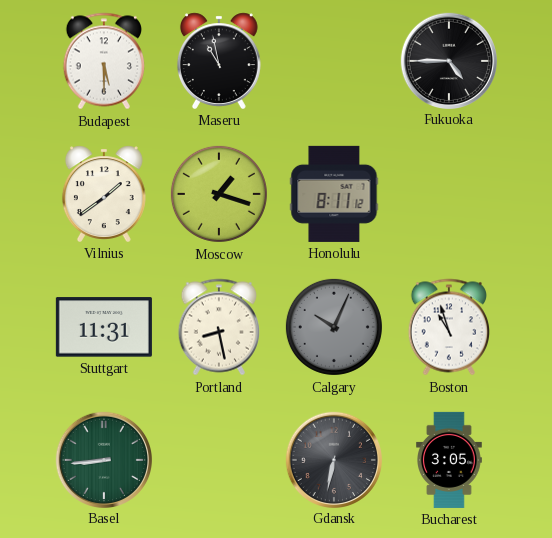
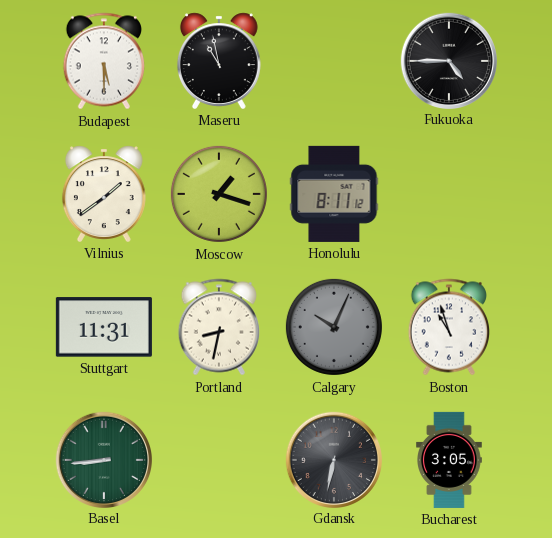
Portland: 8:28 -> 8:32 (218, 327)
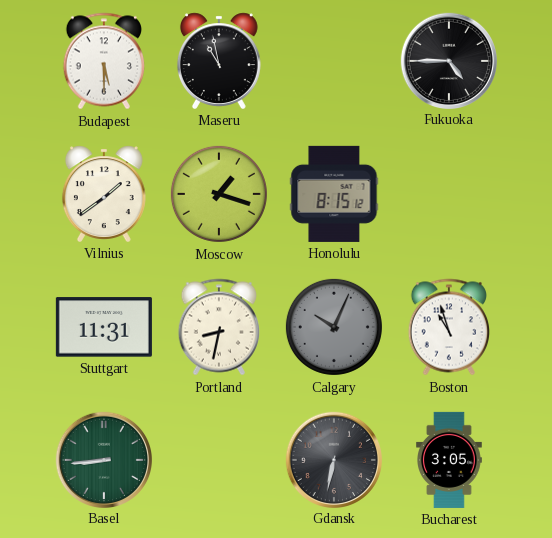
Honolulu: 8:11 -> 8:15 (334, 194)
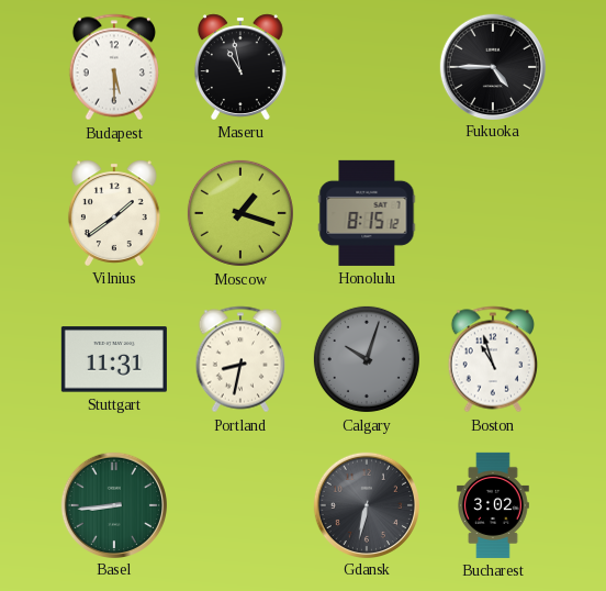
Calgary: 10:04 -> 10:03 (367, 359)
Bucharest: 3:05 -> 3:02 (494, 505)
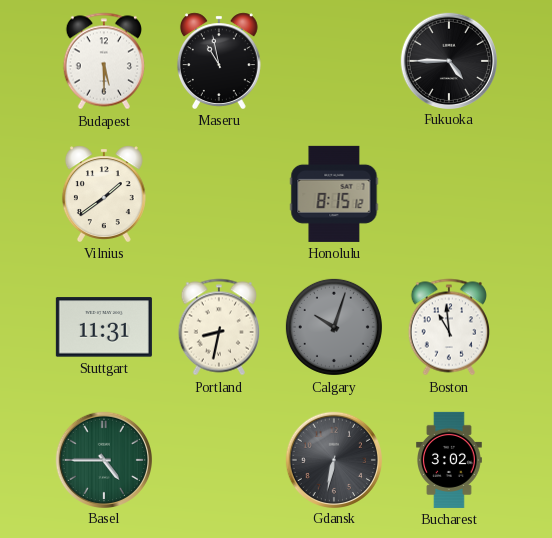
Moscow: 1:18 -> none (240, 213)
Boston: 10:57 -> 10:59 (448, 327)
Basel: 8:44 -> 4:45 (103, 459)
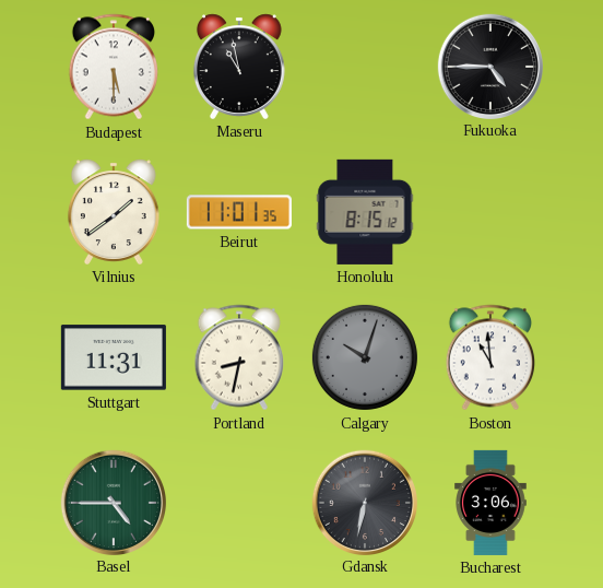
Beirut: none -> 11:01 (239, 212)
Bucharest: 3:02 -> 3:06 (492, 503)
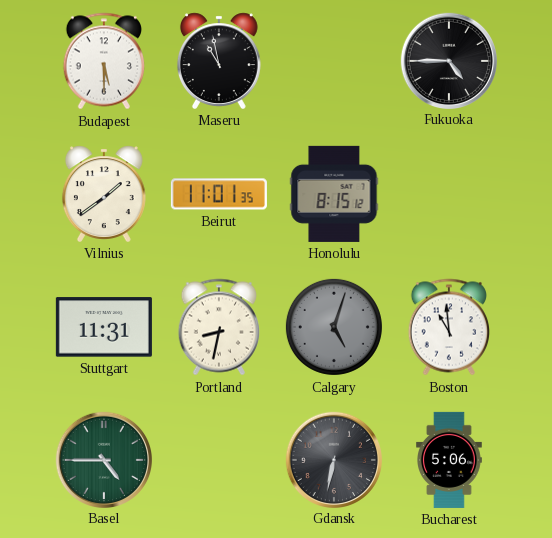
Calgary: 10:03 -> 5:03 (334, 327)
Bucharest: 3:06 -> 5:06 (450, 460)
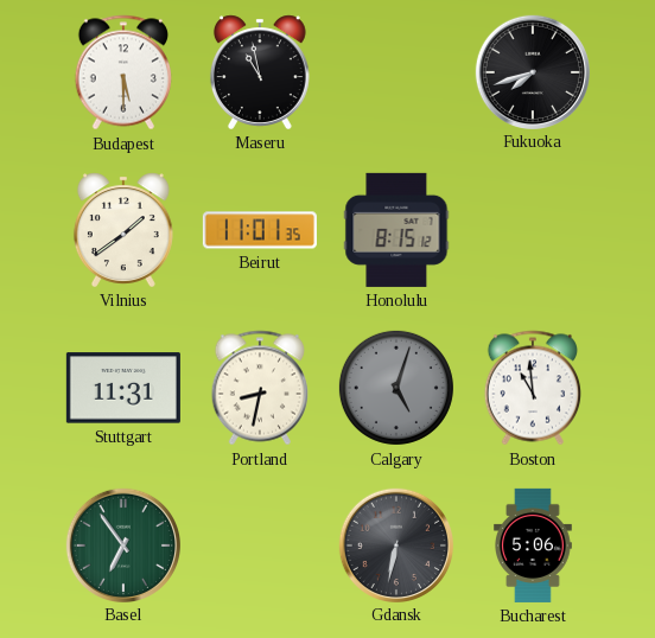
Fukuoka: 4:45 -> 7:42 (532, 71)
Basel: 4:45 -> 6:54 (122, 544)
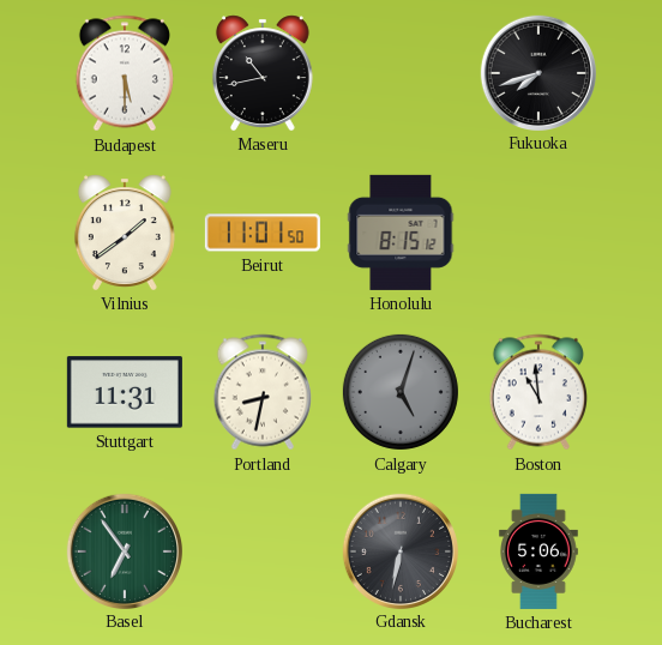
Maseru: 10:58 -> 10:43 (263, 73)
Beirut: 11:01:35 -> 11:01:50 (263, 233)
